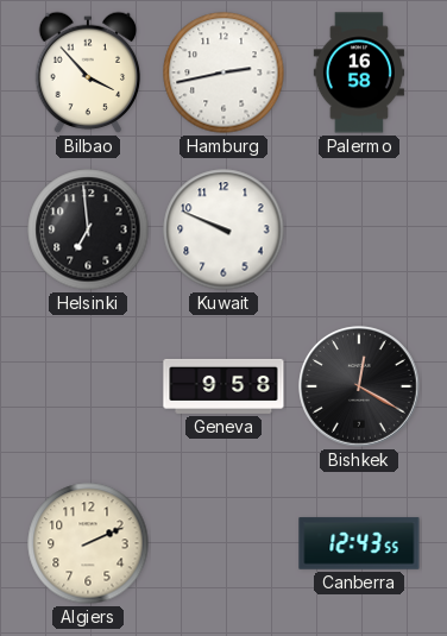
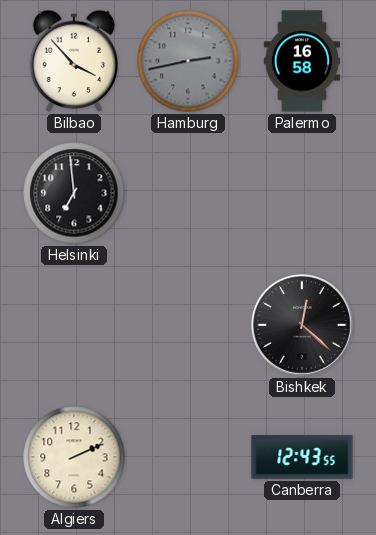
Hamburg dial: white -> grey (188, 61)
Kuwait: 9:49 -> none (223, 229)
Geneva: 9:58 -> none (223, 386)
Bishkek: 12:20 -> 12:22 (303, 326)
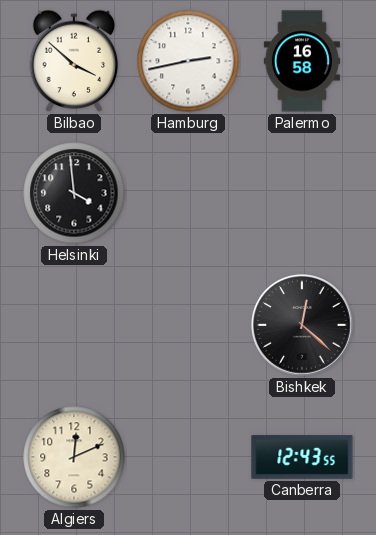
Bilbao: 3:53 -> 3:52 (74, 61)
Hamburg dial: grey -> white (188, 61)
Helsinki: 6:59 -> 3:59 (74, 193)
Algiers: 2:11 -> 12:11 (74, 457)
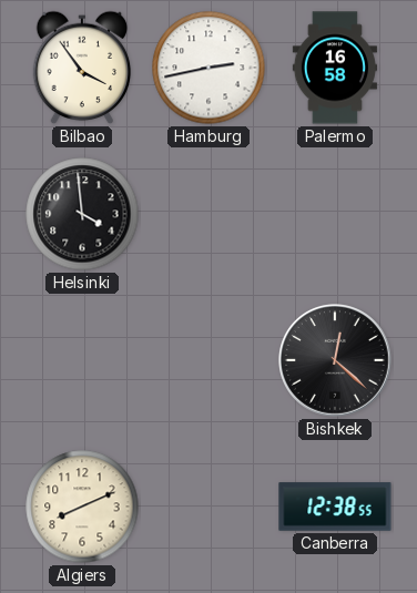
Bilbao: 3:52 -> 3:54 (82, 68)
Algiers: 12:11 -> 8:11 (82, 507)
Canberra: 12:43 -> 12:38 (335, 507)
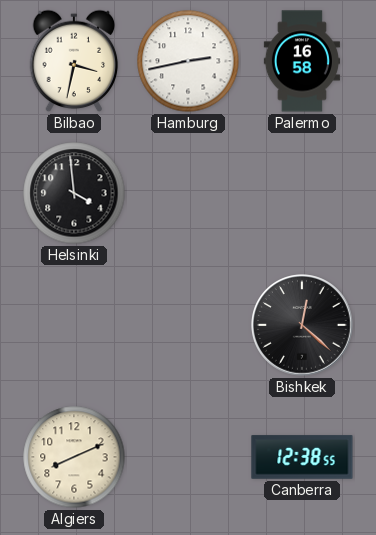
Bilbao: 3:54 -> 3:32 (74, 61)
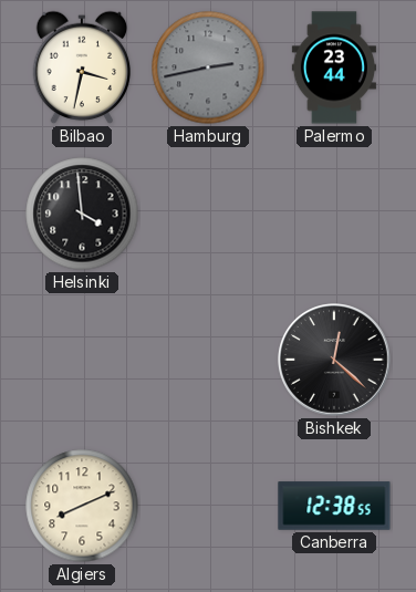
Hamburg dial: white -> grey (208, 67)
Palermo: 16:58 -> 23:44 (334, 67)
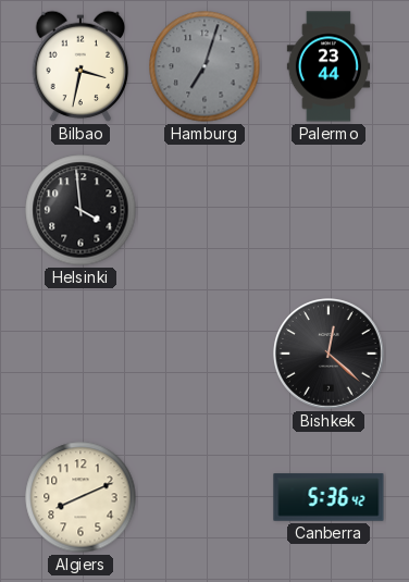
Hamburg: 2:43 -> 7:03 (205, 66)
Canberra: 12:38 -> 5:36 (329, 497)
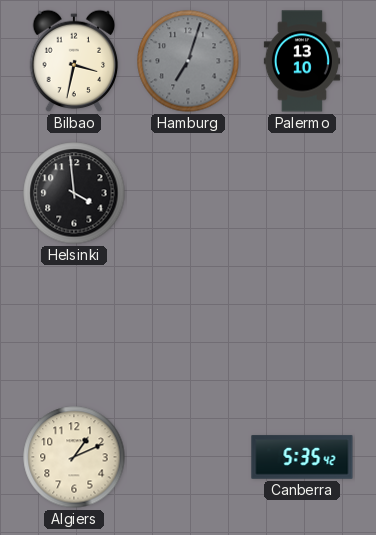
Palermo: 23:44 -> 13:10 (302, 61)
Bishkek: 12:22 -> none (330, 355)
Algiers: 8:11 -> 1:11 (74, 457)
Canberra: 5:36 -> 5:35 (302, 457)
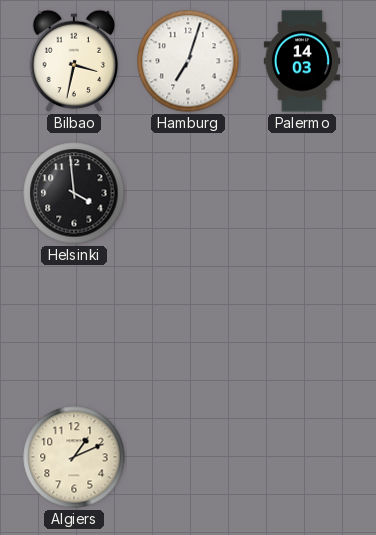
Hamburg dial: grey -> white (188, 61)
Palermo: 13:10 -> 14:03 (302, 61)
Canberra: 5:35 -> none (302, 457)
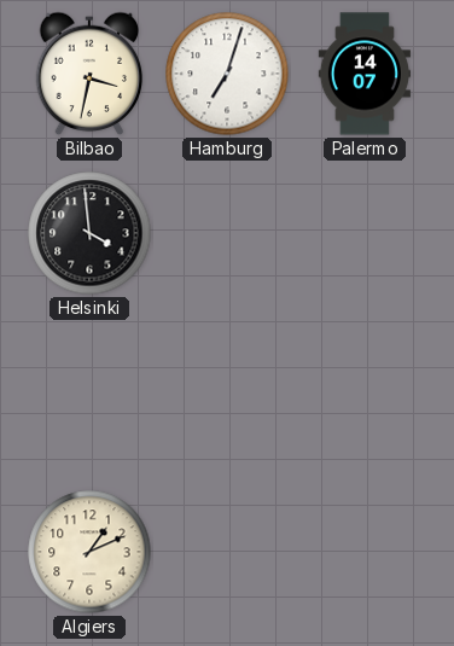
Palermo: 14:03 -> 14:07 (365, 74)
